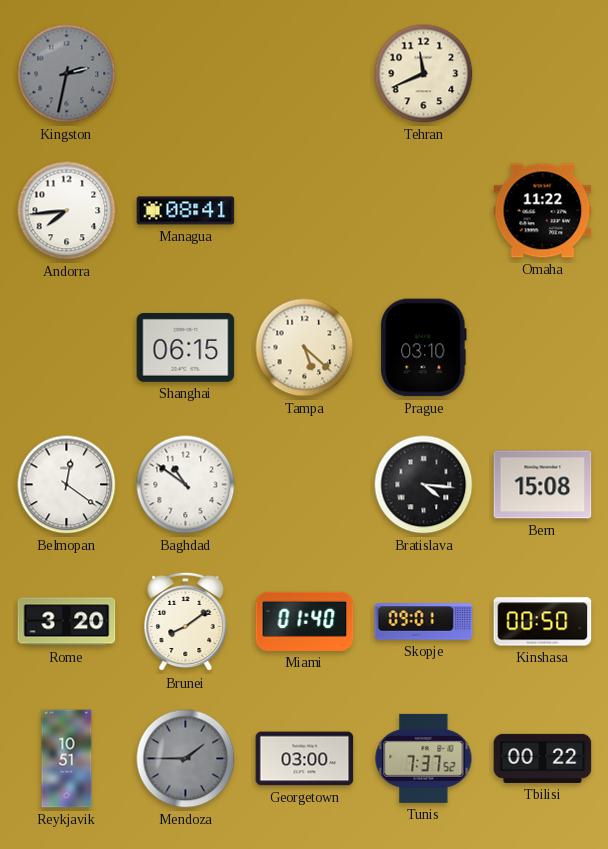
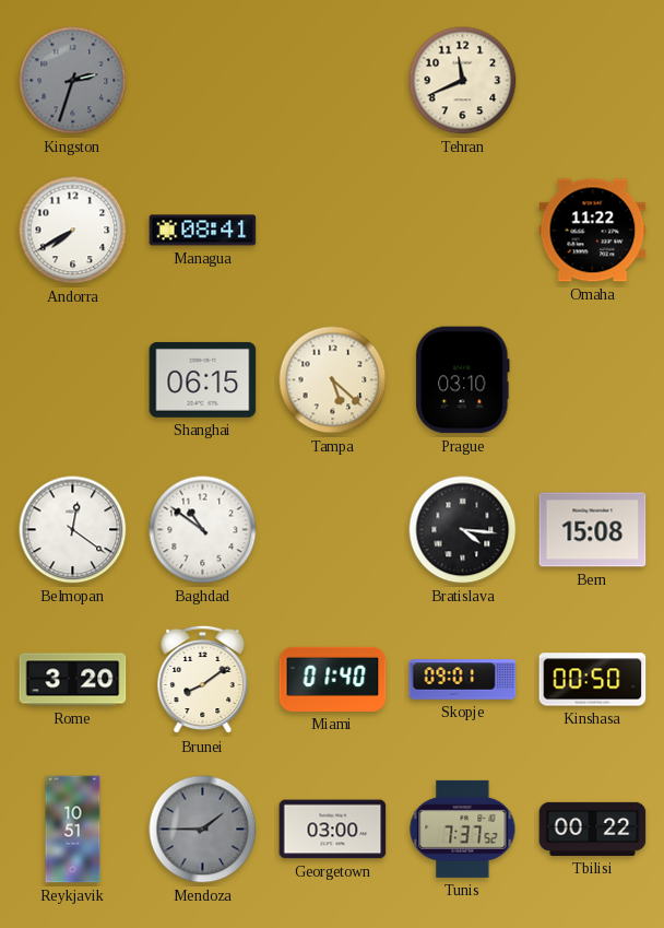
Kingston: 2:32 -> 2:33 (73, 81)
Andorra: 7:44 -> 7:40 (73, 231)
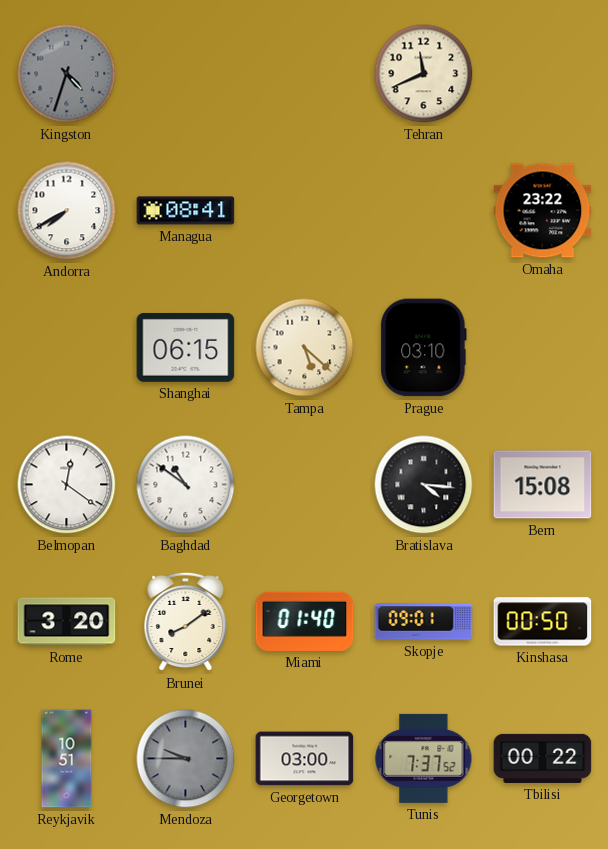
Kingston: 2:33 -> 4:33 (67, 74)
Omaha: 11:22 -> 23:22 (543, 211)
Mendoza: 1:45 -> 9:45 (186, 759)
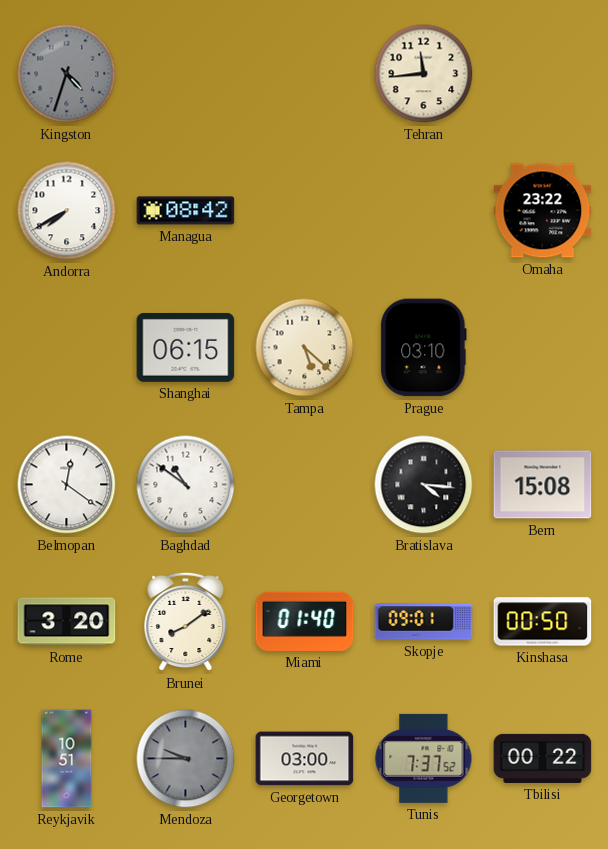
Tehran: 11:41 -> 11:44 (424, 74)
Managua: 08:41 -> 08:42 (186, 211)
